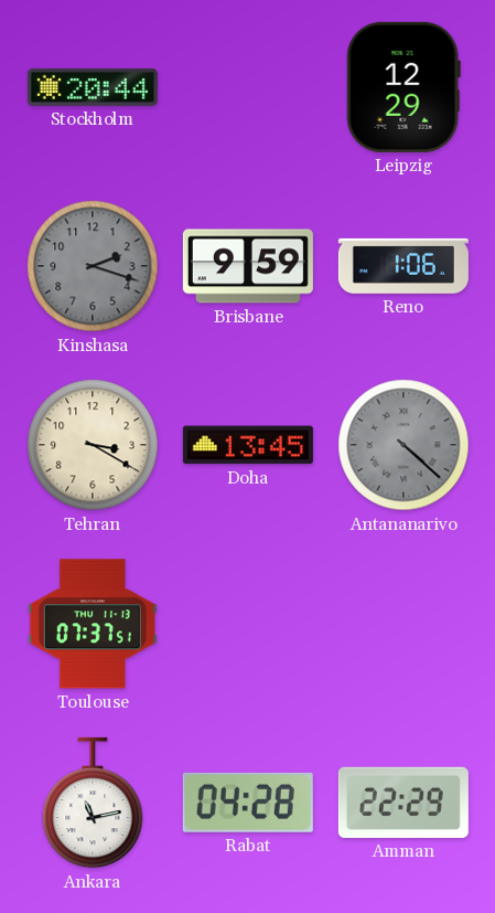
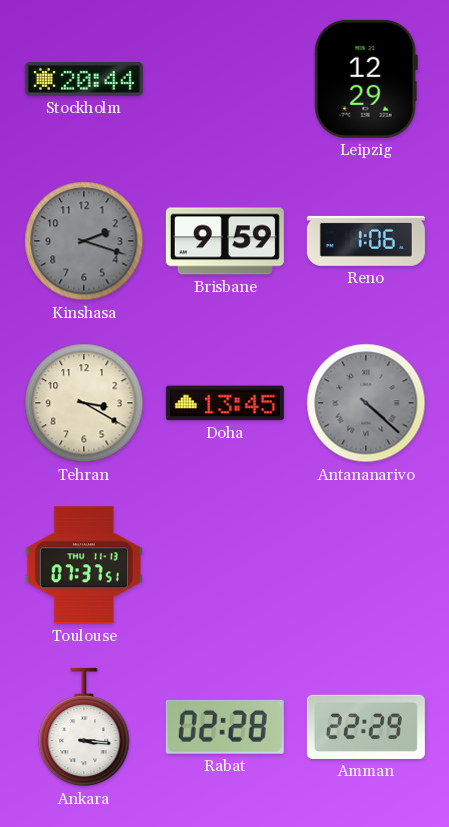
Ankara: 11:13 -> 3:16 (84, 727)
Rabat: 04:28 -> 02:28 (225, 727)
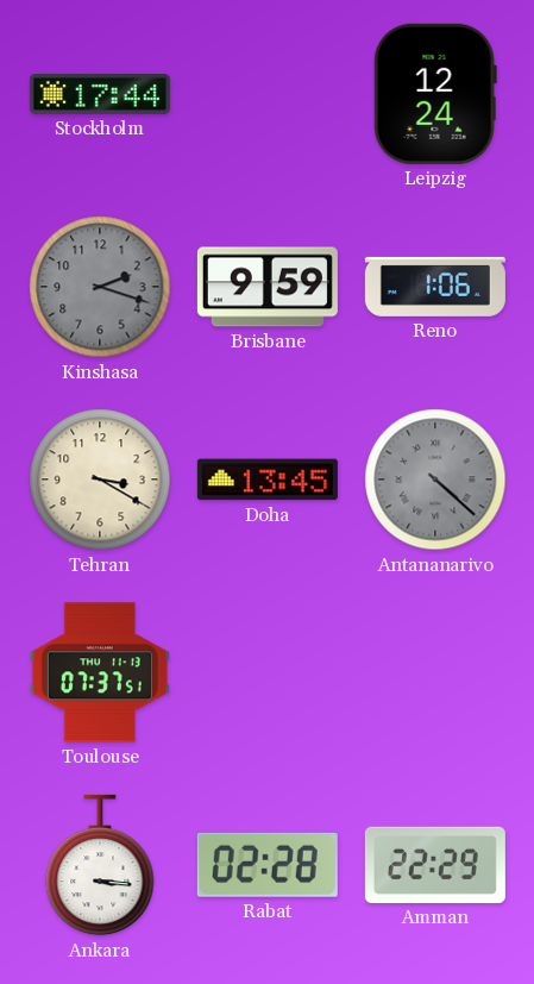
Stockholm: 20:44 -> 17:44 (100, 94)
Leipzig: 12:29 -> 12:24 (435, 94)
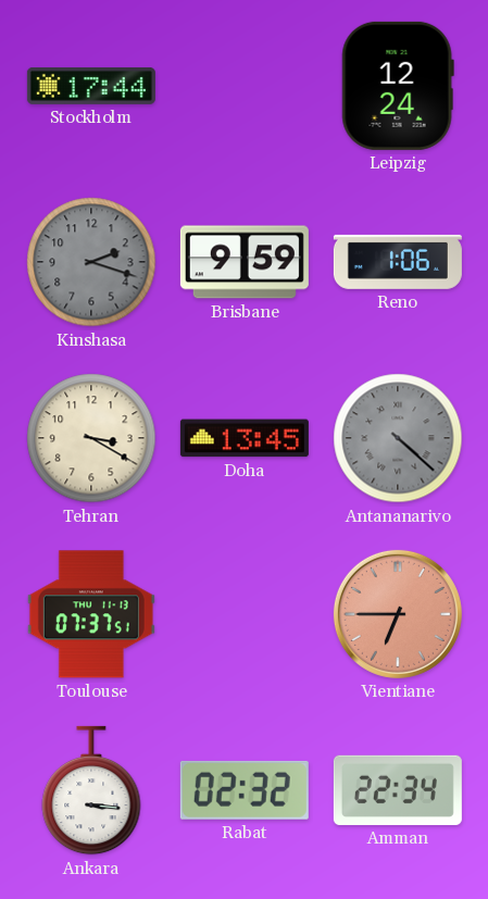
Vientiane: none -> 6:45 (398, 614)
Rabat: 02:28 -> 02:32 (245, 790)
Amman: 22:29 -> 22:34 (398, 790)
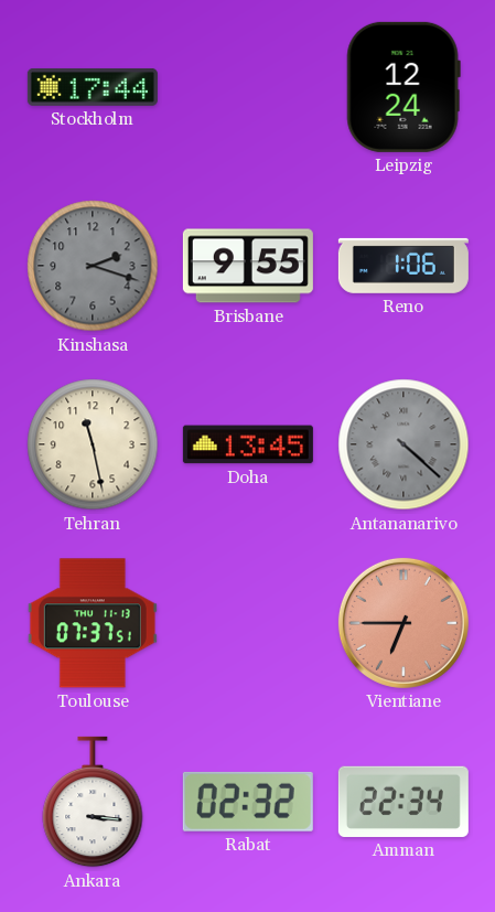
Brisbane: 9:59 -> 9:55 (248, 266)
Tehran: 3:20 -> 11:28 (93, 444)
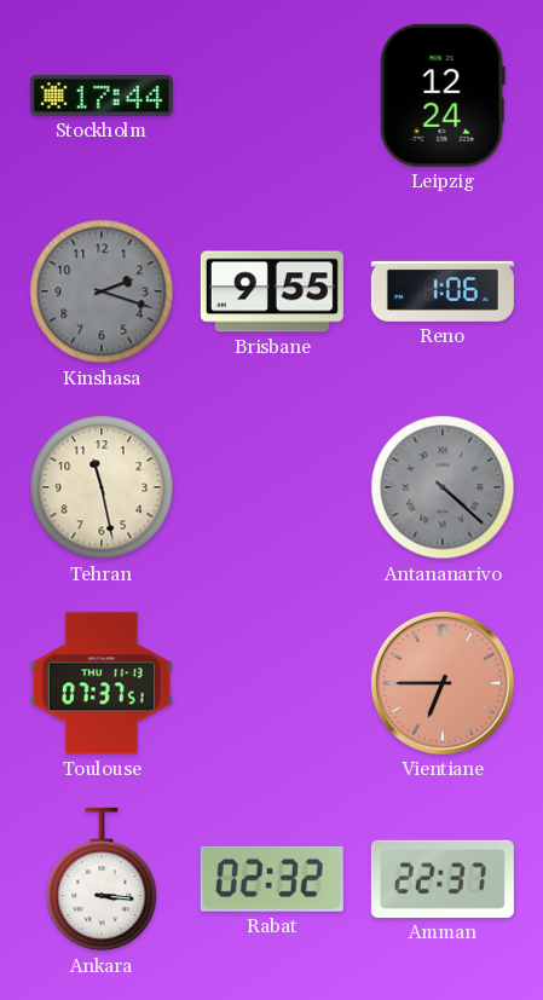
Doha: 13:45 -> none (248, 444)
Amman: 22:34 -> 22:37 (443, 879)
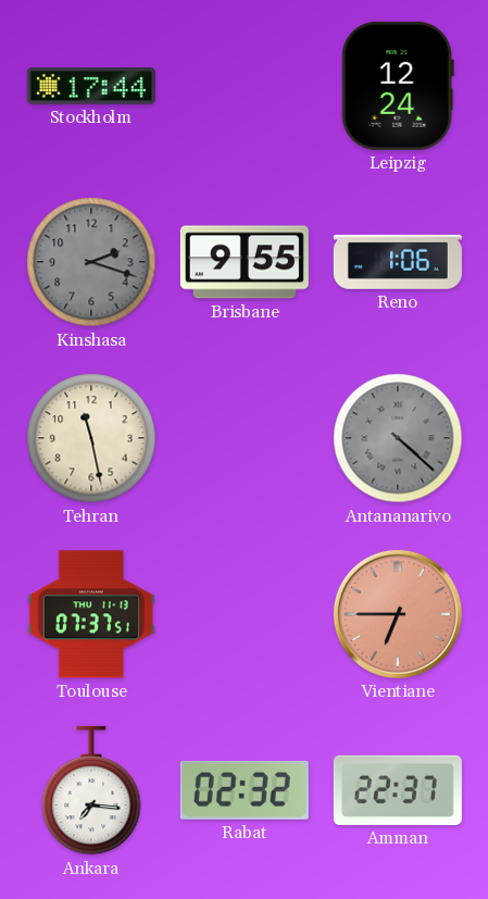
Ankara: 3:16 -> 7:16 (91, 790)
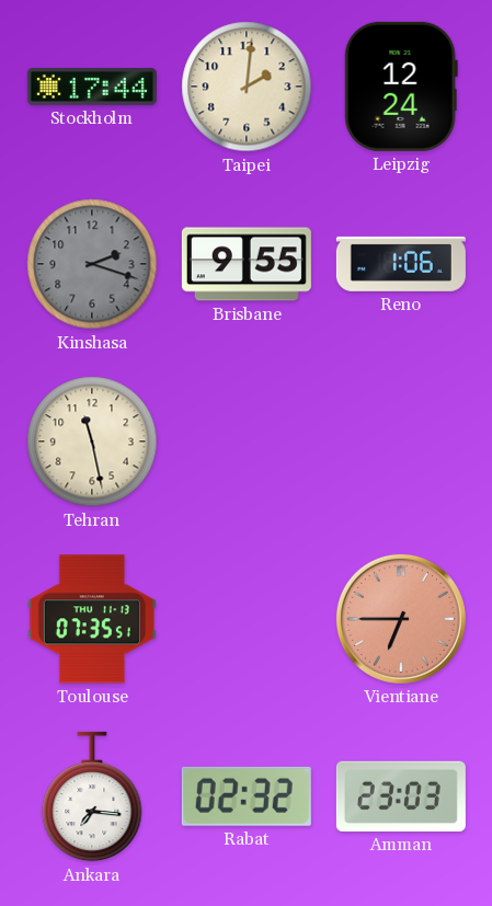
Taipei: none -> 2:01 (247, 87)
Antananarivo: 4:22 -> none (398, 438)
Toulouse: 07:37 -> 07:35 (92, 619)
Amman: 22:37 -> 23:03 (401, 796)
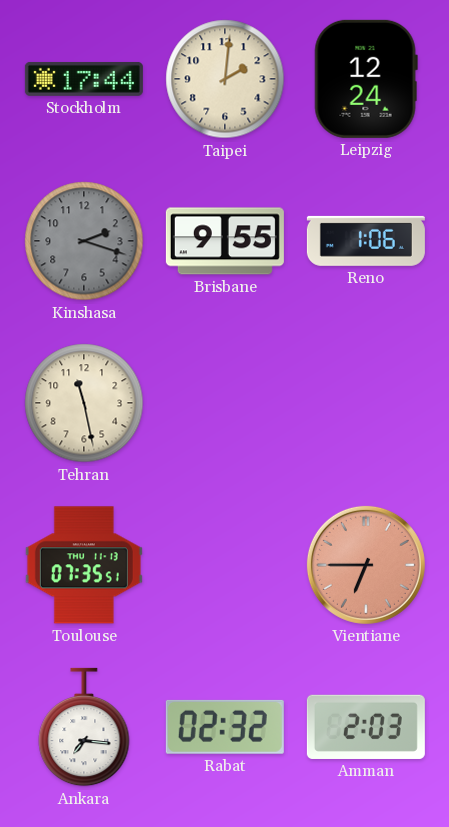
Amman: 23:03 -> 2:03 (366, 727)
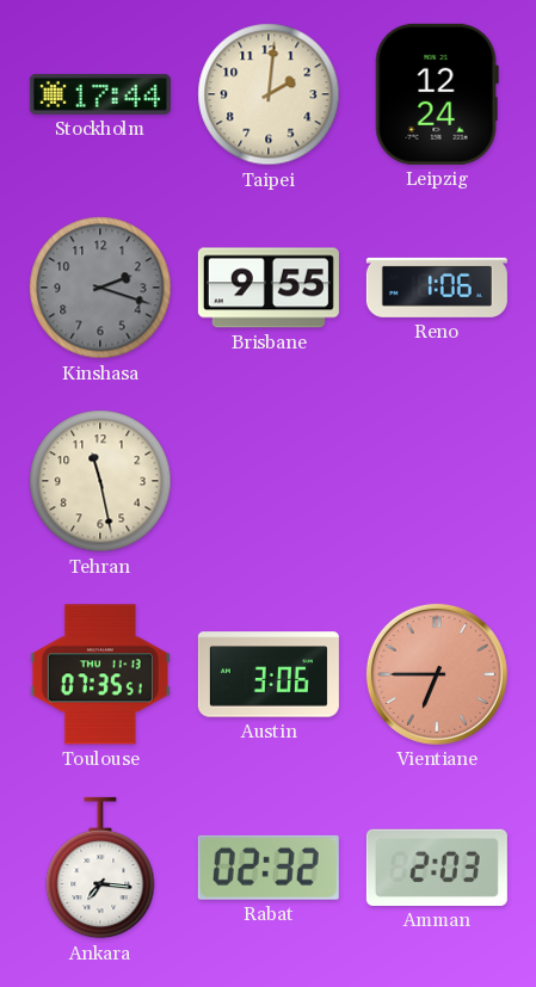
Austin: none -> 3:06 (269, 674)
